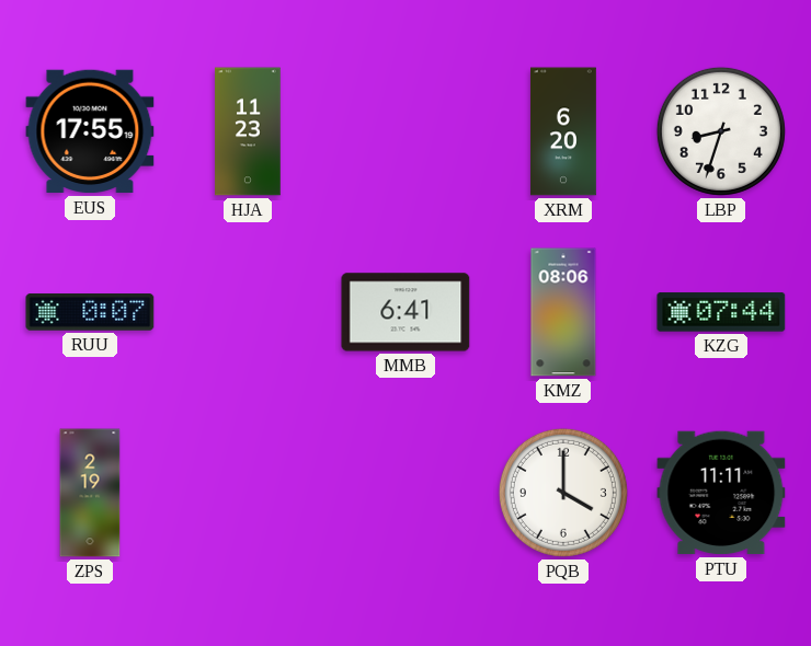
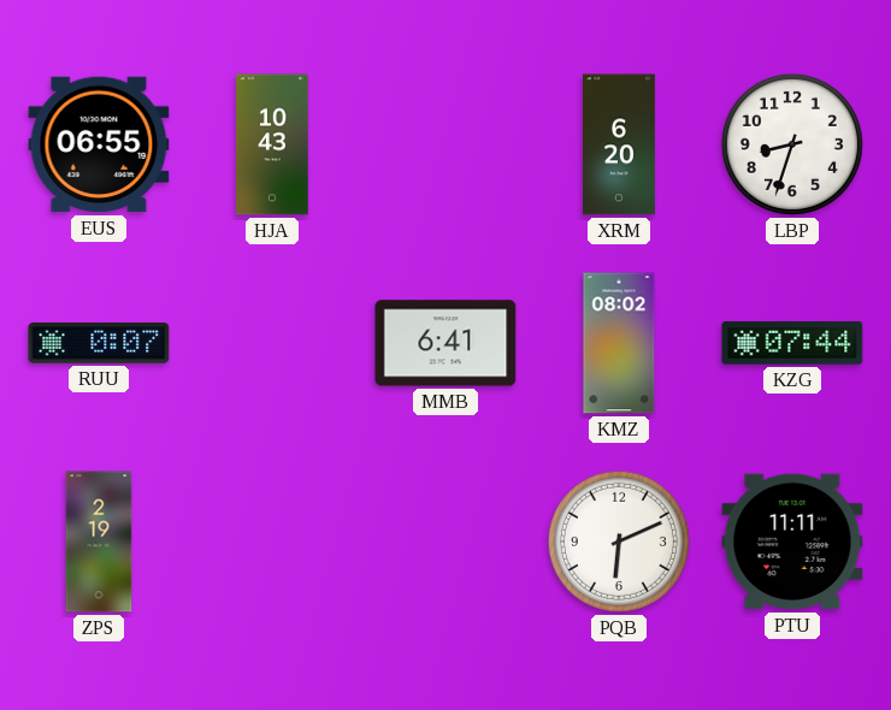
EUS: 17:55 -> 06:55 (99, 144)
HJA: 11:23 -> 10:43 (272, 144)
KMZ: 08:06 -> 08:02 (619, 343)
PQB: 4:00 -> 6:11 (619, 542)
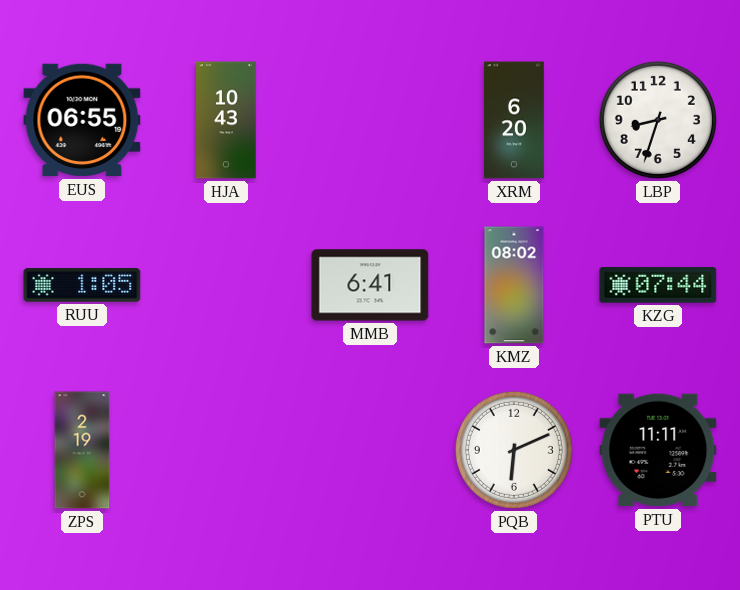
RUU: 0:07 -> 1:05 (82, 285)
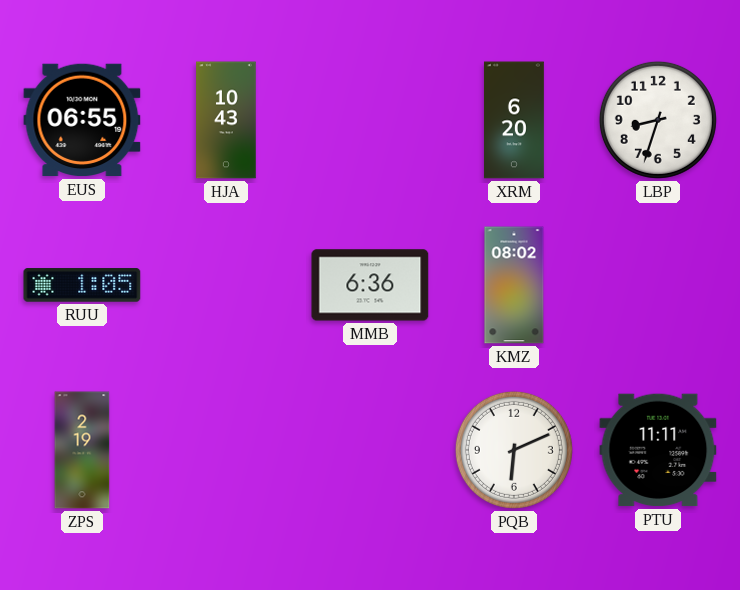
MMB: 6:41 -> 6:36 (370, 285)
KZG: 07:44 -> none (658, 285)
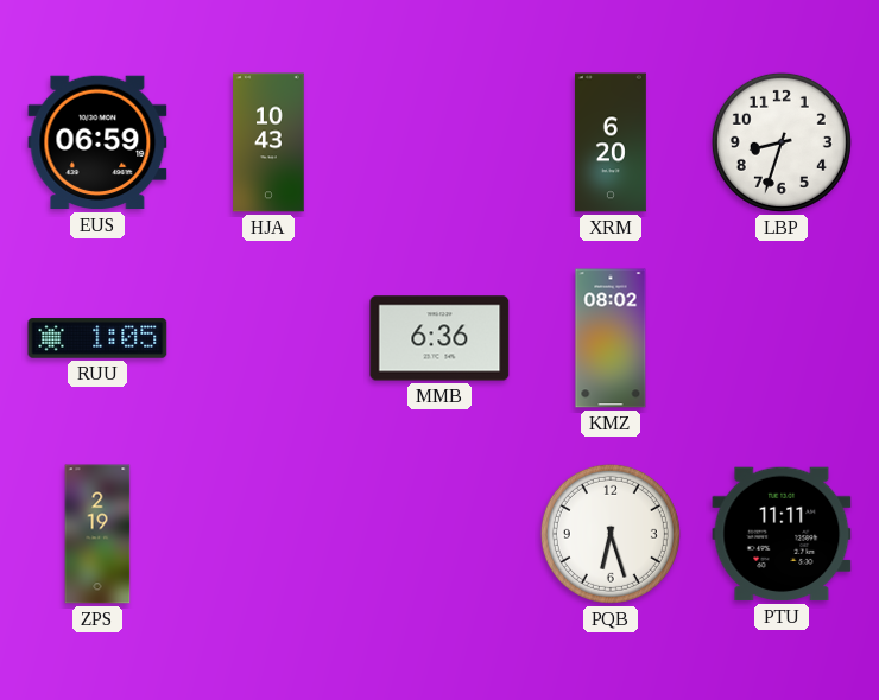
EUS: 06:55 -> 06:59 (97, 142)
PQB: 6:11 -> 6:27 (611, 534)
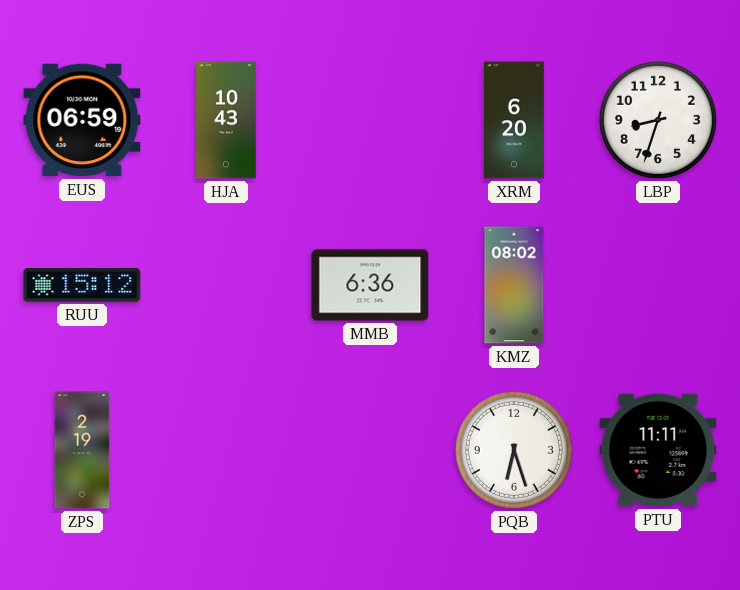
RUU: 1:05 -> 15:12 (82, 285)
